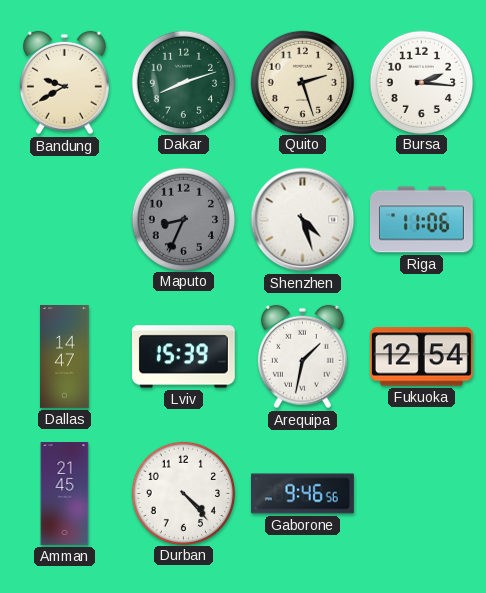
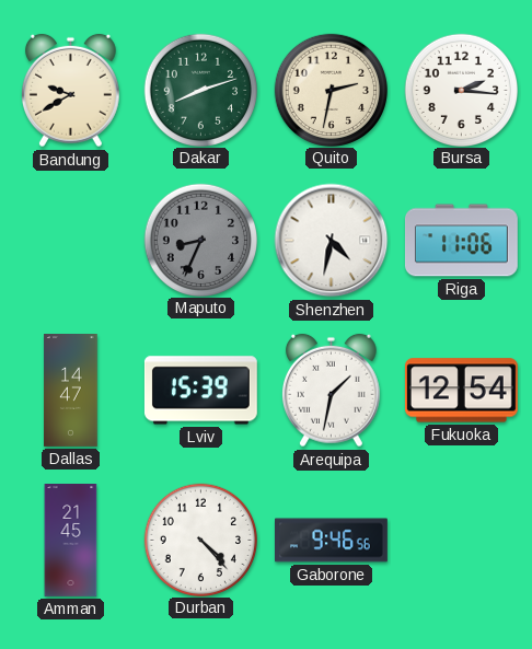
Quito: 2:27 -> 2:32 (331, 90)
Shenzhen: 4:27 -> 4:32 (332, 241)
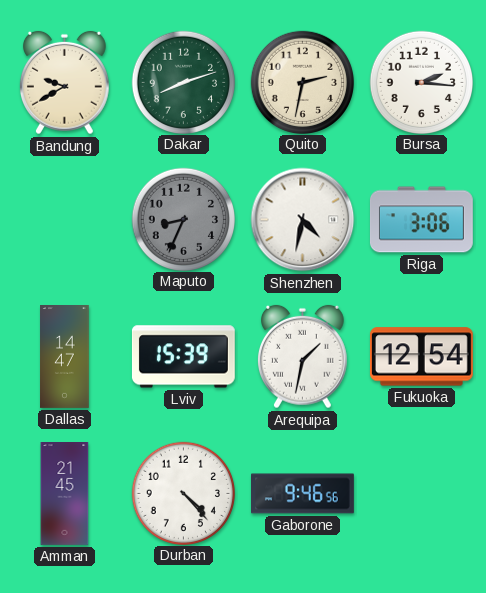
Riga: 11:06 -> 3:06 (421, 220)
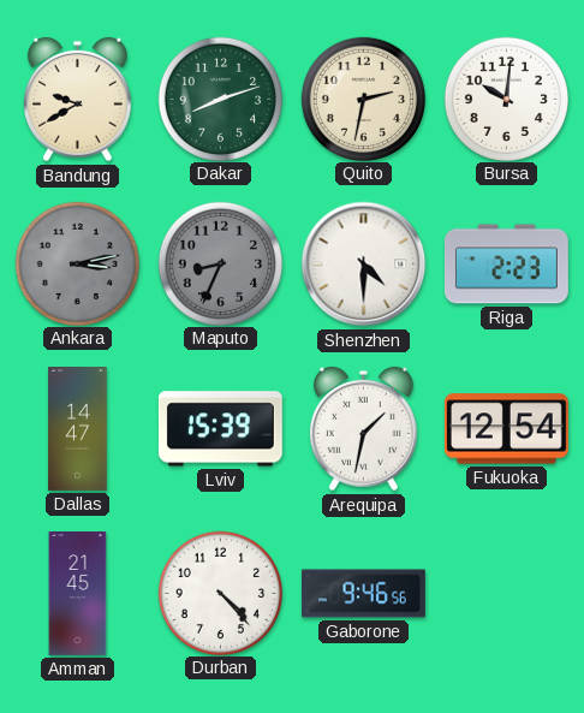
Bursa: 2:16 -> 10:01 (506, 99)
Ankara: none -> 3:13 (77, 263)
Shenzhen: 4:32 -> 4:30 (364, 265)
Riga: 3:06 -> 2:23 (506, 265)
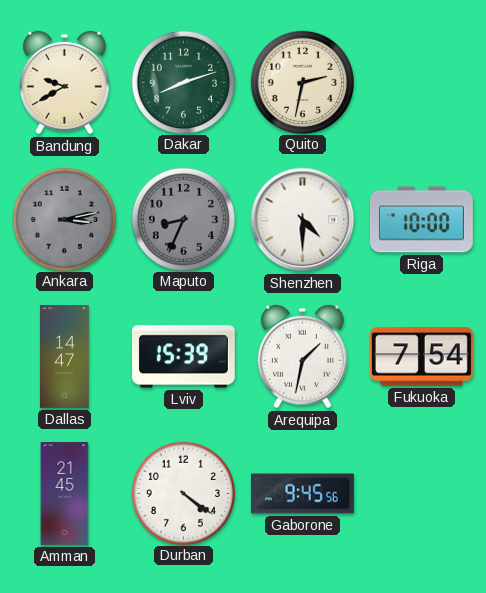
Bursa: 10:01 -> none (506, 99)
Riga: 2:23 -> 10:00 (421, 220)
Fukuoka: 12:54 -> 7:54 (421, 357)
Durban: 4:23 -> 4:21 (183, 493)
Gaborone: 9:46 -> 9:45 (303, 494)
